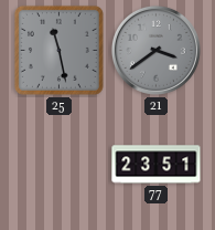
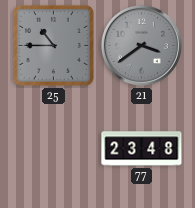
25: 11:28 -> 10:45 (53, 45)
77: 23:51 -> 23:48 (142, 149)
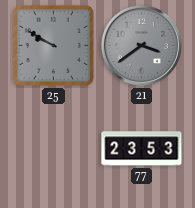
25: 10:45 -> 9:50 (53, 45)
77: 23:48 -> 23:53 (142, 149)
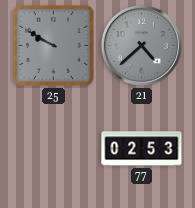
21: 3:39 -> 4:38 (141, 45)
77: 23:53 -> 02:53 (142, 149)
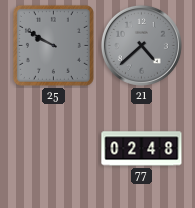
77: 02:53 -> 02:48 (142, 149)
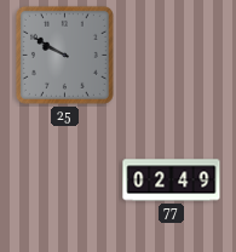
21: 4:38 -> none (141, 45)
77: 02:48 -> 02:49 (172, 181)
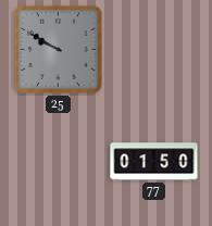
77: 02:49 -> 01:50 (154, 162)
